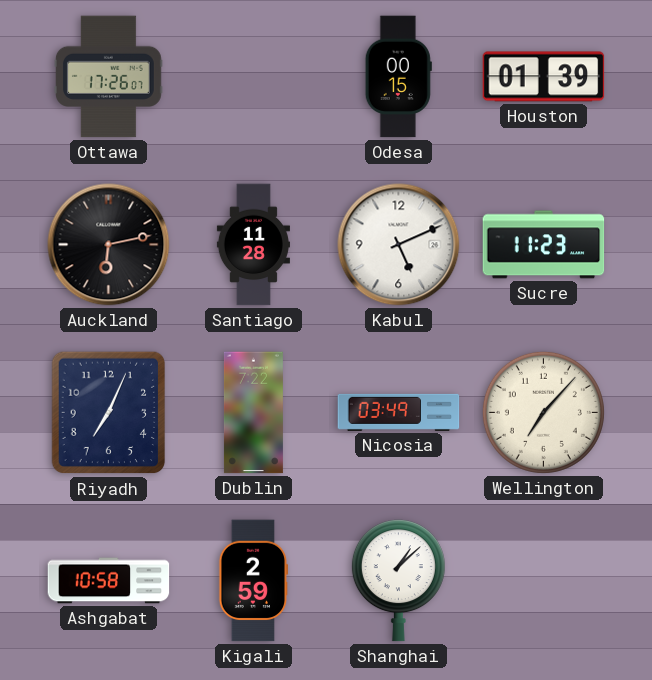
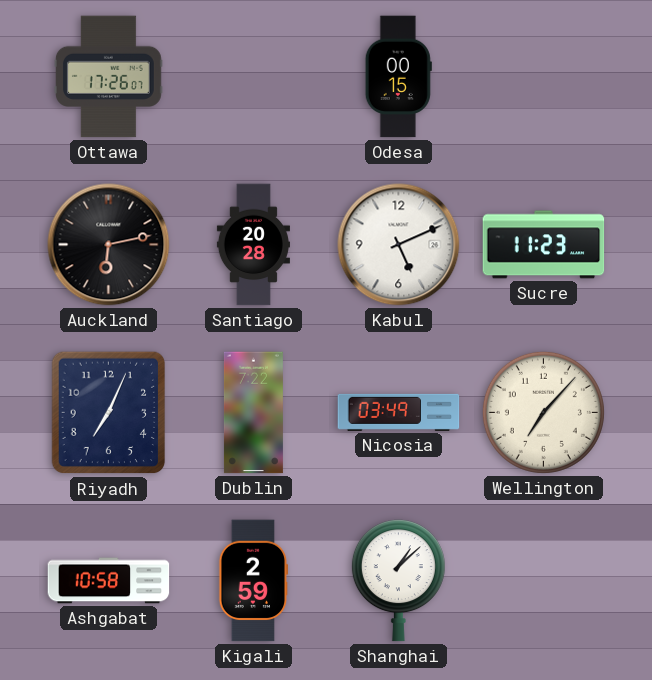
Houston: 01:39 -> none (544, 77)
Santiago: 11:28 -> 20:28 (253, 245)
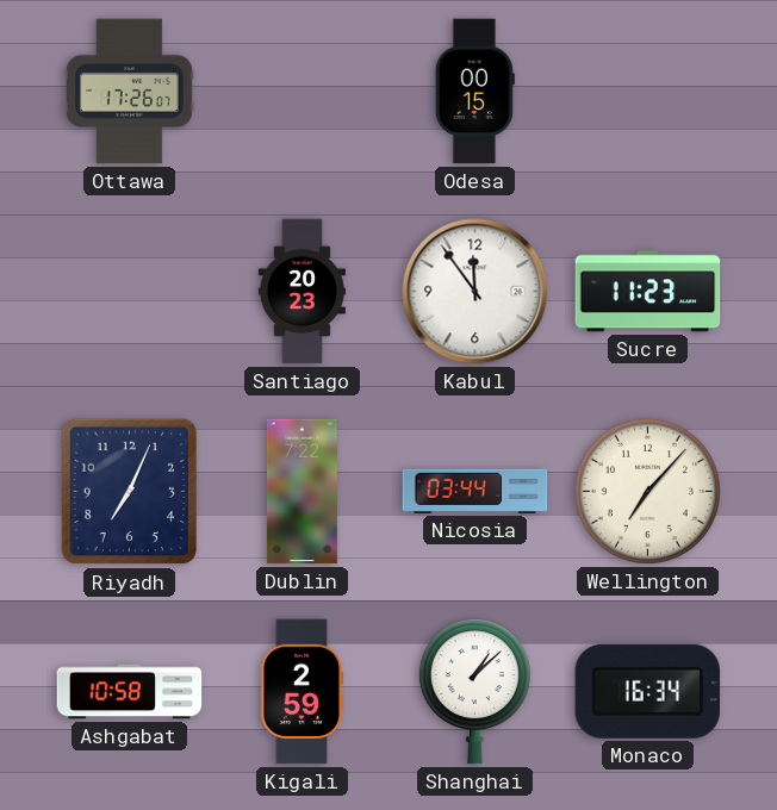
Auckland: 6:13 -> none (109, 245)
Santiago: 20:28 -> 20:23 (302, 292)
Kabul: 5:11 -> 11:54 (475, 292)
Nicosia: 03:49 -> 03:44 (475, 491)
Monaco: none -> 16:34 (647, 691)
